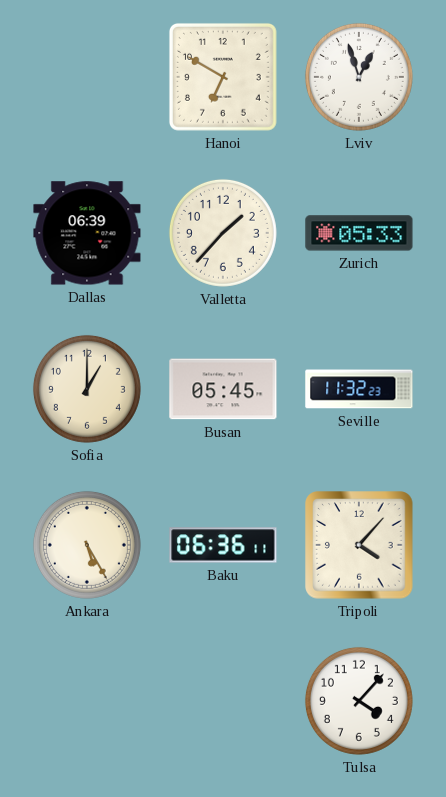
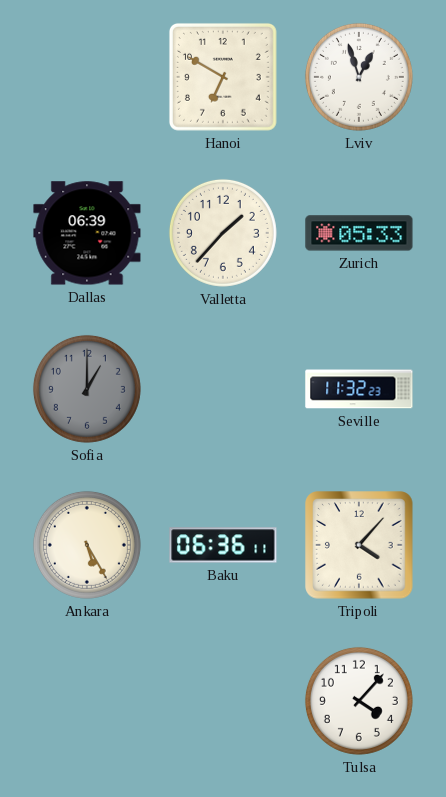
Sofia dial: cream -> grey (87, 389)
Busan: 05:45 -> none (223, 389)
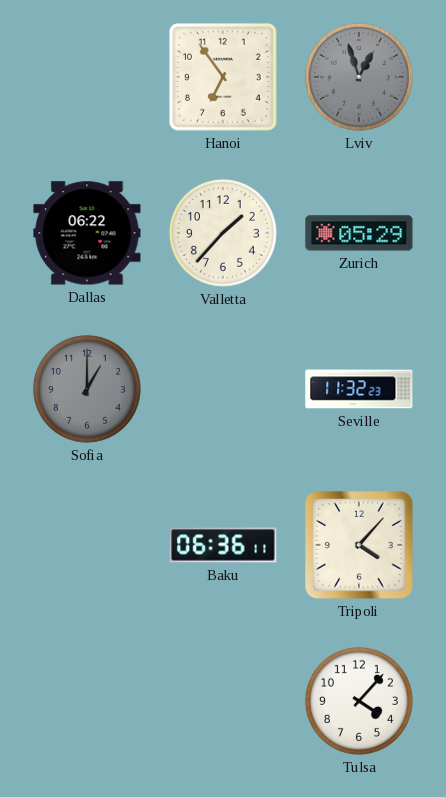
Hanoi: 6:50 -> 6:54 (223, 77)
Lviv dial: white -> grey (359, 77)
Dallas: 06:39 -> 06:22 (87, 233)
Zurich: 05:33 -> 05:29 (359, 233)
Ankara: 5:25 -> none (87, 545)
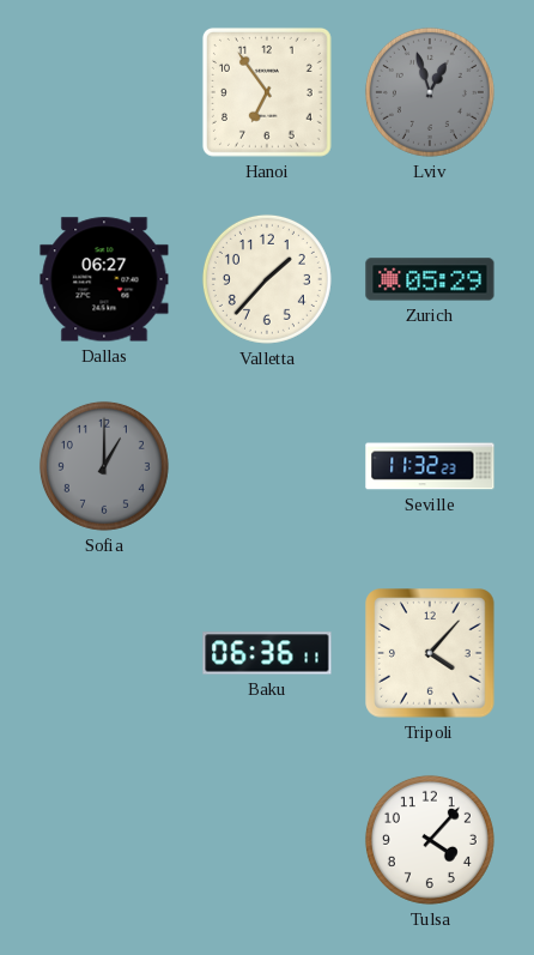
Dallas: 06:22 -> 06:27 (104, 279)
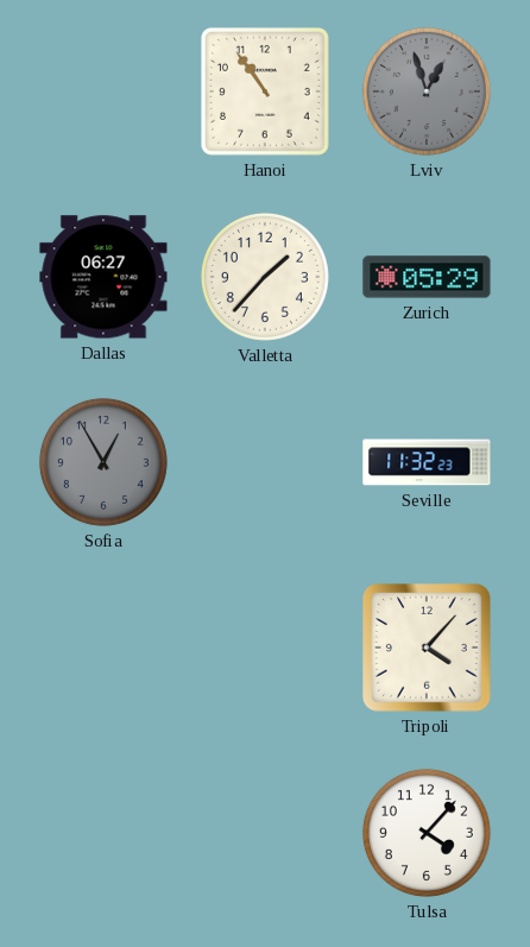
Hanoi: 6:54 -> 10:54 (265, 91)
Sofia: 1:00 -> 12:55 (103, 462)
Baku: 06:36 -> none (267, 653)
